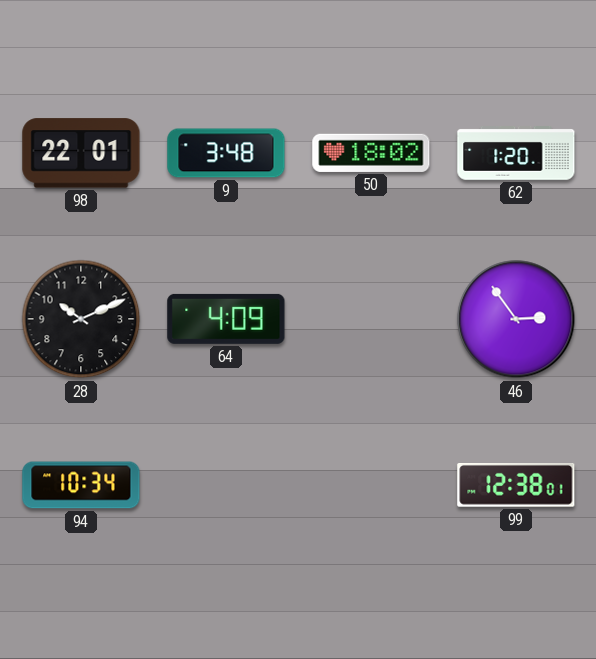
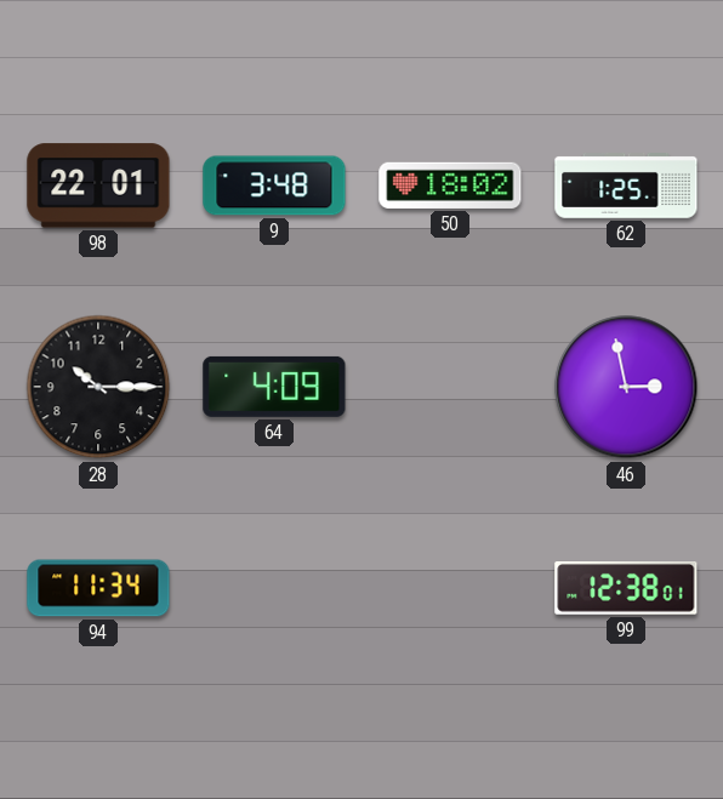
62: 1:20 -> 1:25 (626, 187)
28: 10:11 -> 10:15 (98, 387)
46: 2:54 -> 2:58 (626, 387)
94: 10:34 -> 11:34 (98, 588)
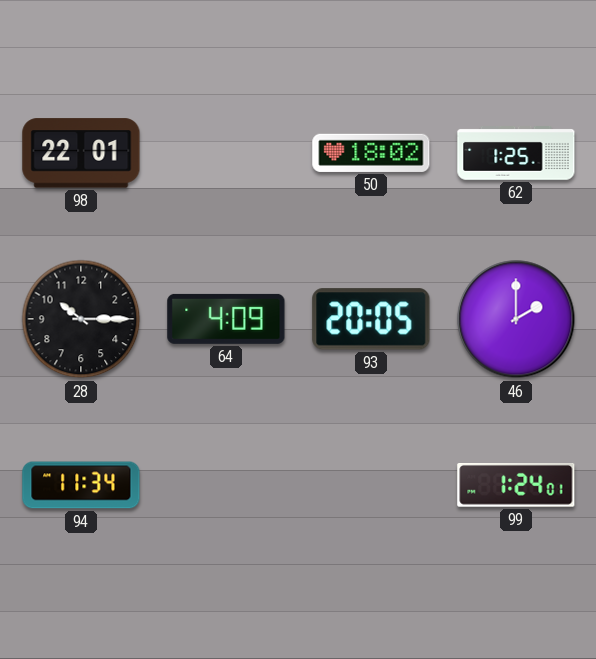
9: 3:48 -> none (274, 186)
93: none -> 20:05 (371, 319)
46: 2:58 -> 2:00 (516, 319)
99: 12:38 -> 1:24 (516, 486)
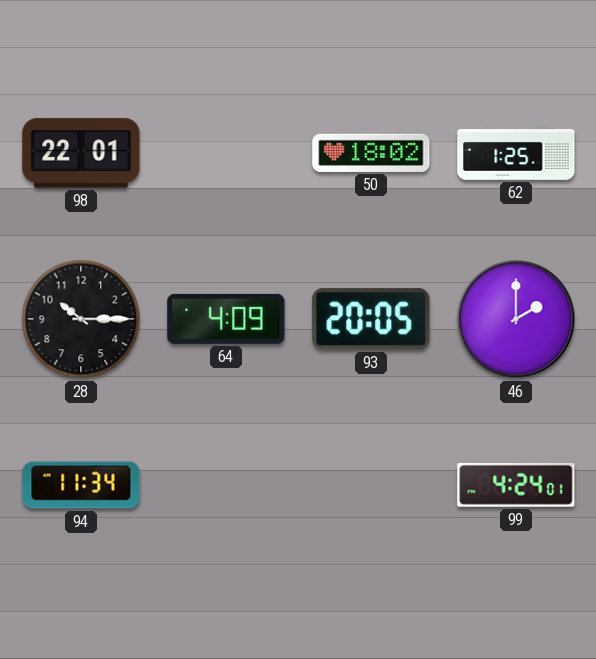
99: 1:24 -> 4:24 (516, 486)
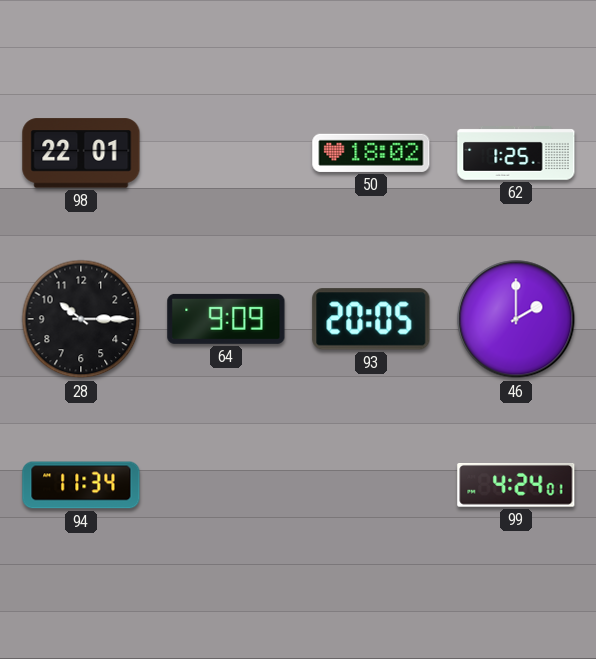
64: 4:09 -> 9:09 (226, 319)
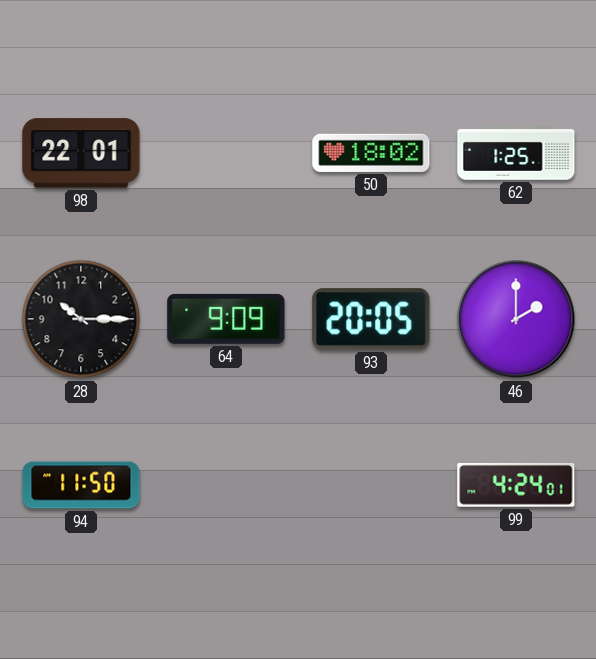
94: 11:34 -> 11:50 (81, 485)
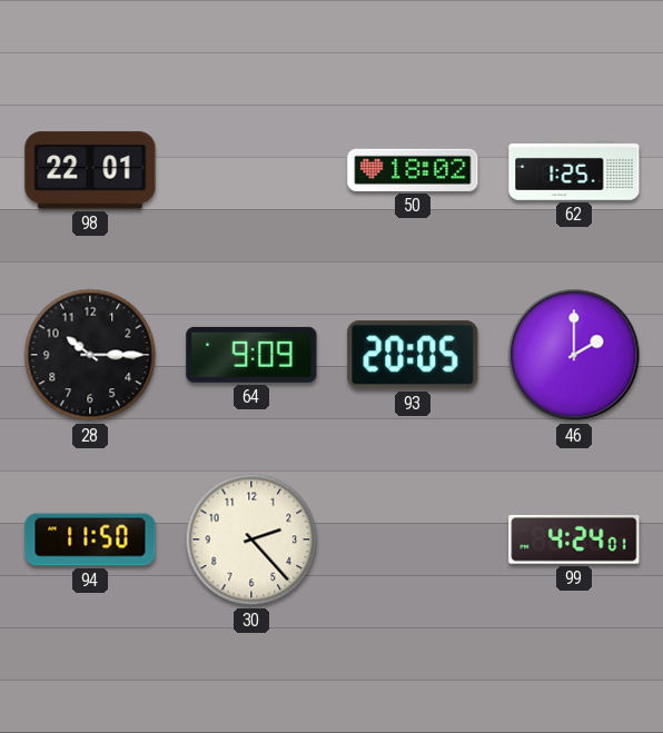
30: none -> 2:23 (251, 539)
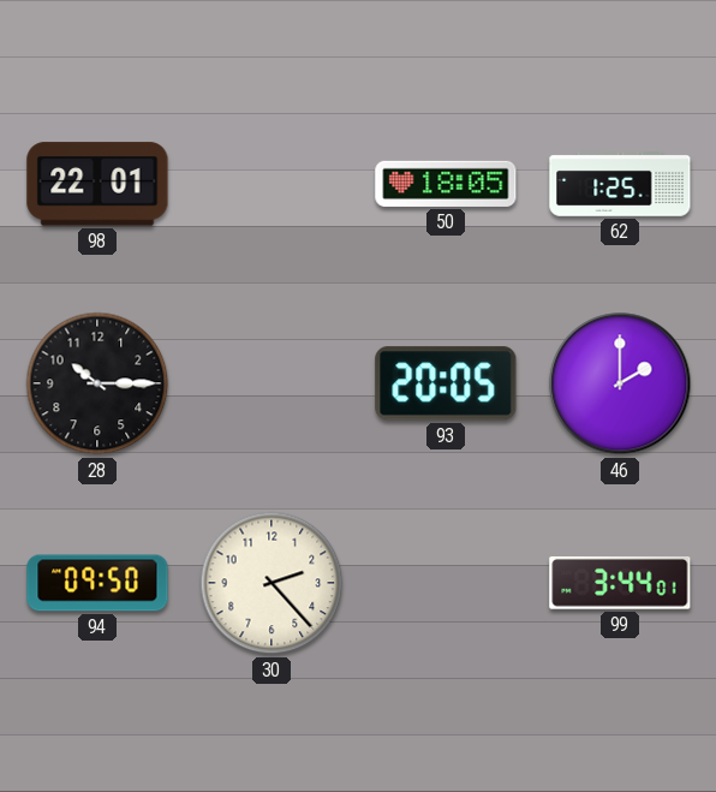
50: 18:02 -> 18:05 (446, 184)
64: 9:09 -> none (251, 355)
94: 11:50 -> 09:50 (97, 583)
99: 4:24 -> 3:44 (620, 584)
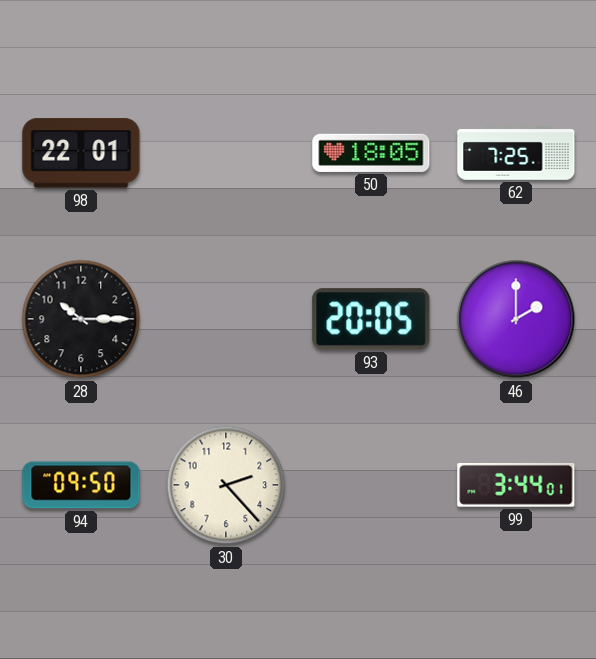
62: 1:25 -> 7:25 (516, 154)
